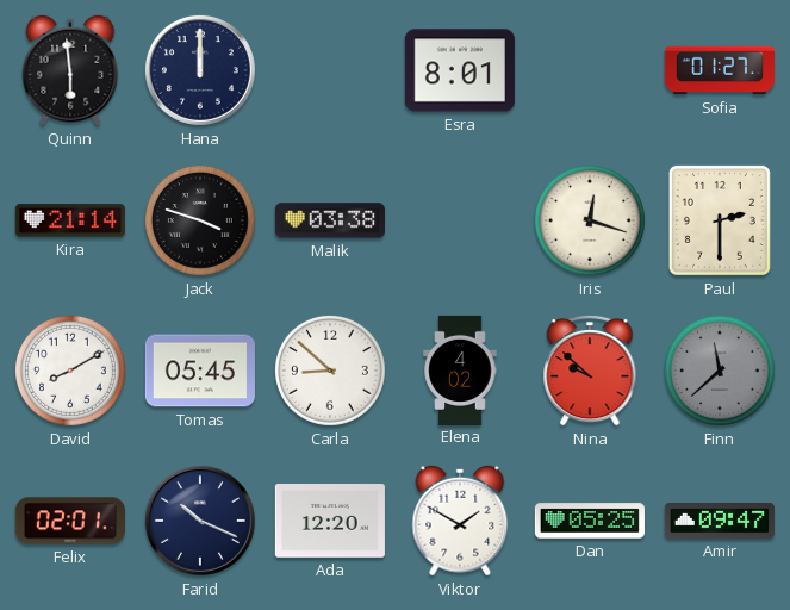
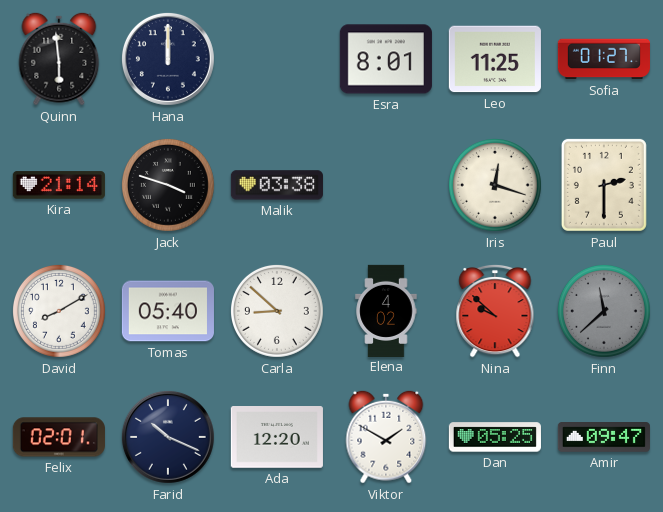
Leo: none -> 11:25 (495, 59)
Tomas: 05:45 -> 05:40 (168, 311)
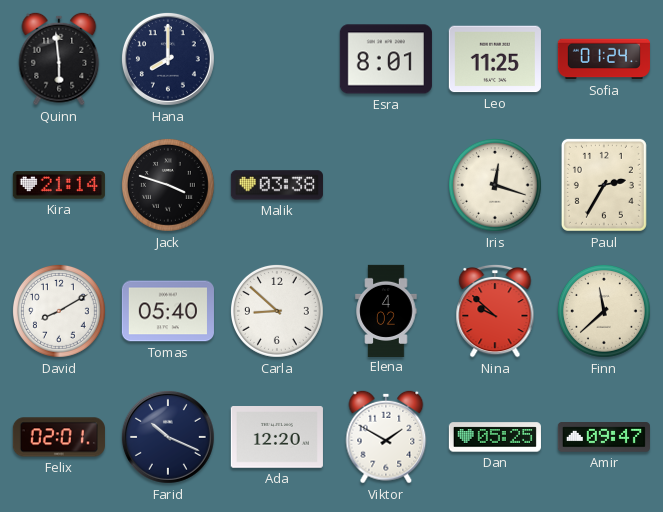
Hana: 12:00 -> 8:00 (168, 59)
Sofia: 01:27 -> 01:24 (604, 59)
Paul: 2:30 -> 2:35 (604, 185)
Finn dial: grey -> cream (604, 311)
